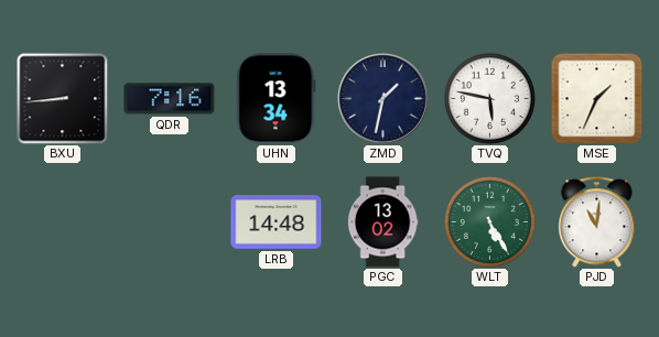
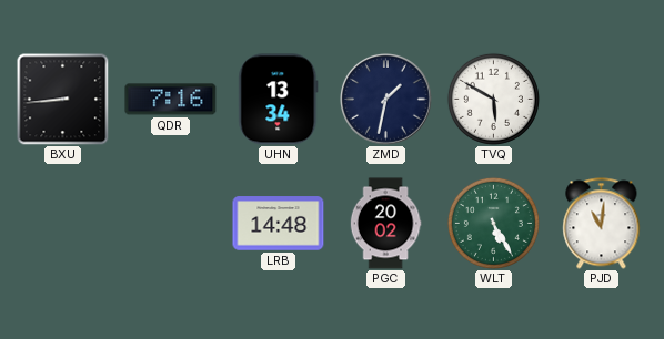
TVQ: 5:47 -> 5:50 (493, 99)
MSE: 1:34 -> none (596, 98)
PGC: 13:02 -> 20:02 (385, 224)
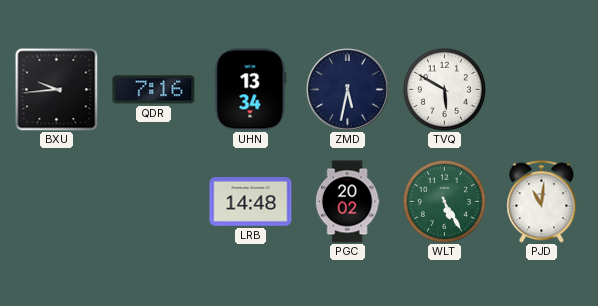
BXU: 8:44 -> 9:44 (56, 89)
ZMD: 1:32 -> 5:32 (348, 90)
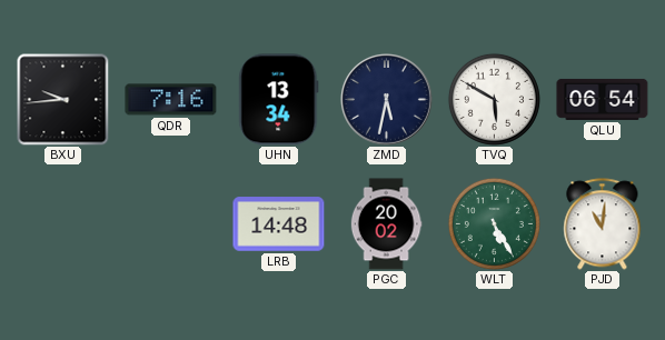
QLU: none -> 06:54 (603, 99)
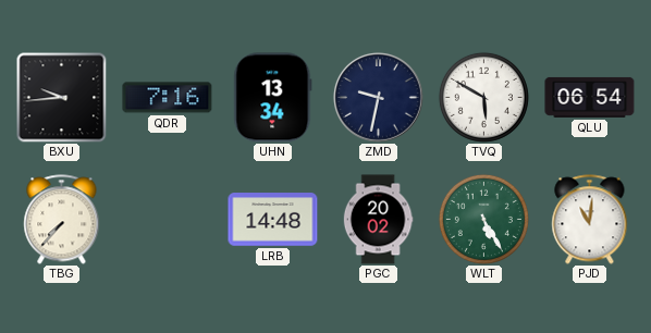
ZMD: 5:32 -> 9:32 (379, 98)
TBG: none -> 7:37 (62, 220)
